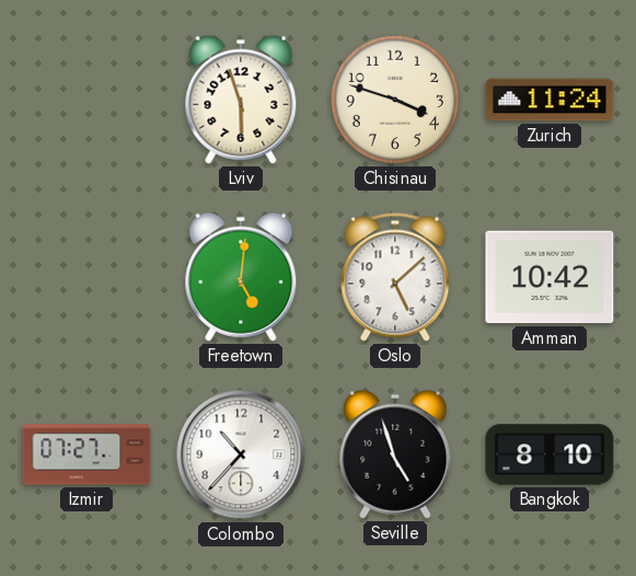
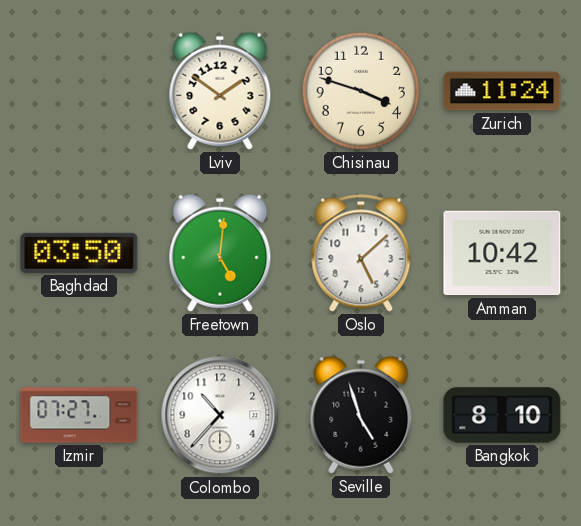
Lviv: 5:57 -> 1:51 (220, 91)
Baghdad: none -> 03:50 (79, 253)
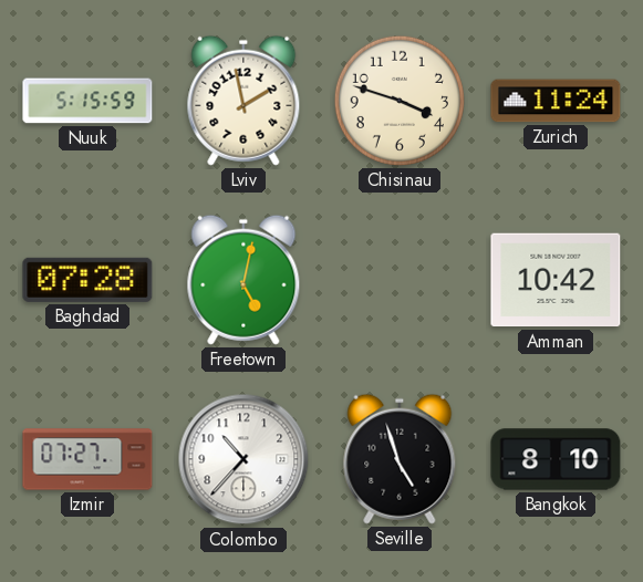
Nuuk: none -> 5:15 (87, 101)
Lviv: 1:51 -> 1:58 (243, 101)
Baghdad: 03:50 -> 07:28 (87, 280)
Freetown: 5:01 -> 5:02 (243, 280)
Oslo: 5:08 -> none (361, 253)
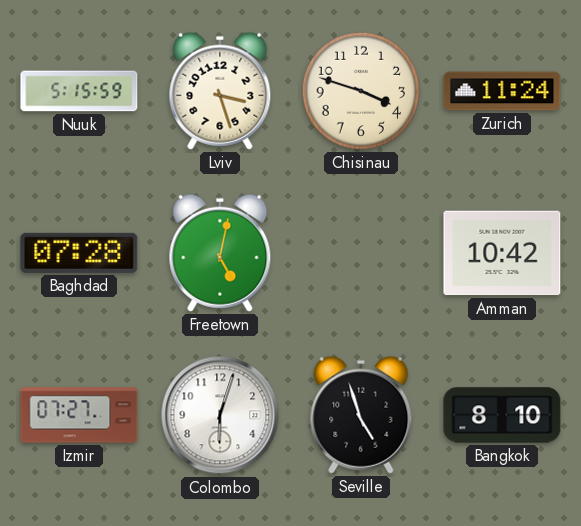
Lviv: 1:58 -> 3:27 (220, 91)
Colombo: 10:37 -> 6:03 (220, 415)
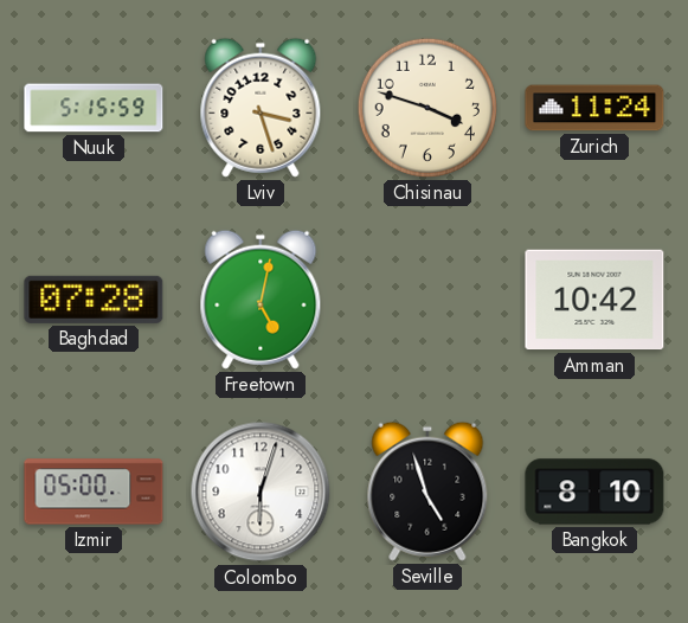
Izmir: 07:27 -> 05:00 (94, 492)
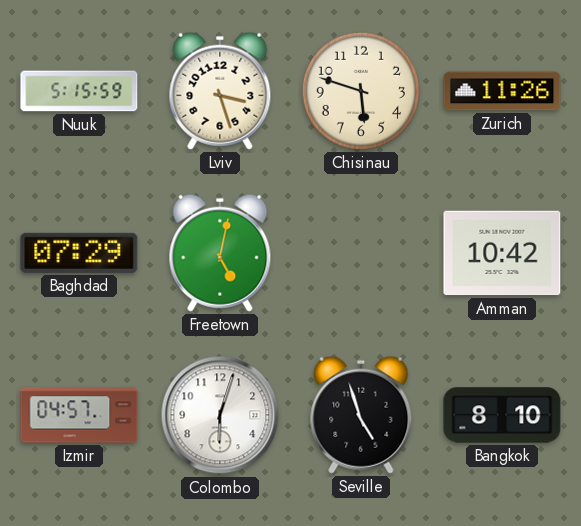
Chisinau: 3:48 -> 5:48 (361, 91)
Zurich: 11:24 -> 11:26 (502, 91)
Baghdad: 07:28 -> 07:29 (79, 253)
Izmir: 05:00 -> 04:57 (79, 415)
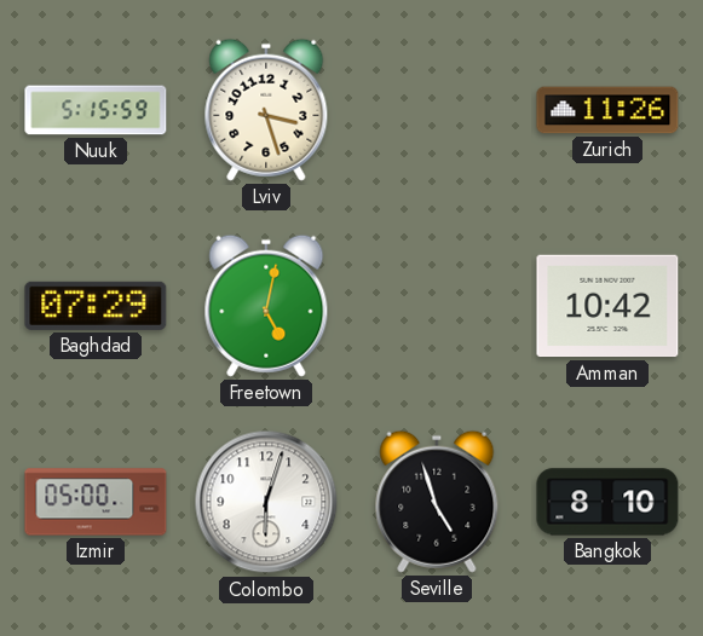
Chisinau: 5:48 -> none (361, 91)
Izmir: 04:57 -> 05:00 (96, 502)
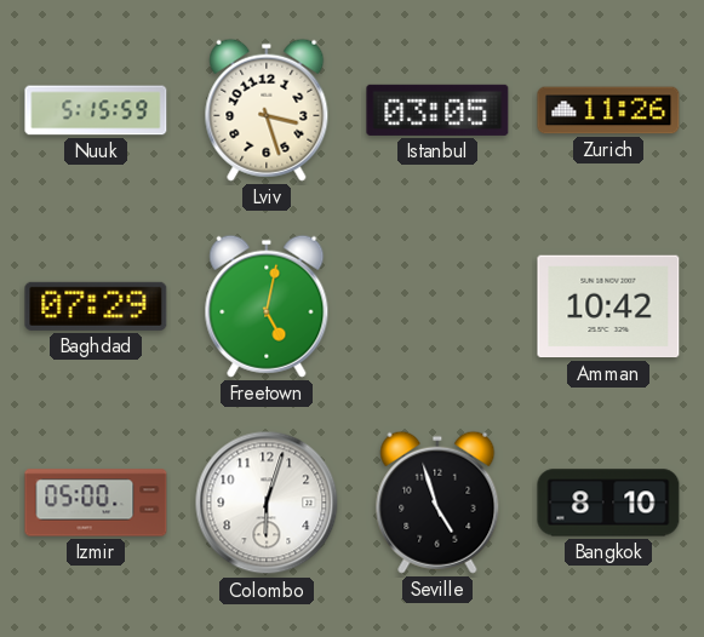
Istanbul: none -> 03:05 (437, 110)
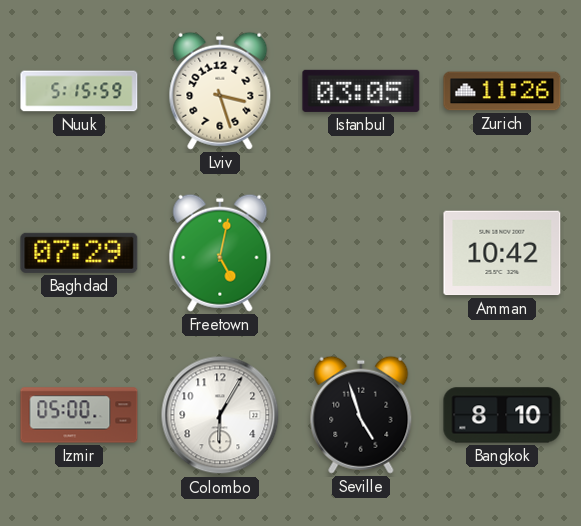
Colombo: 6:03 -> 6:05 (220, 415)
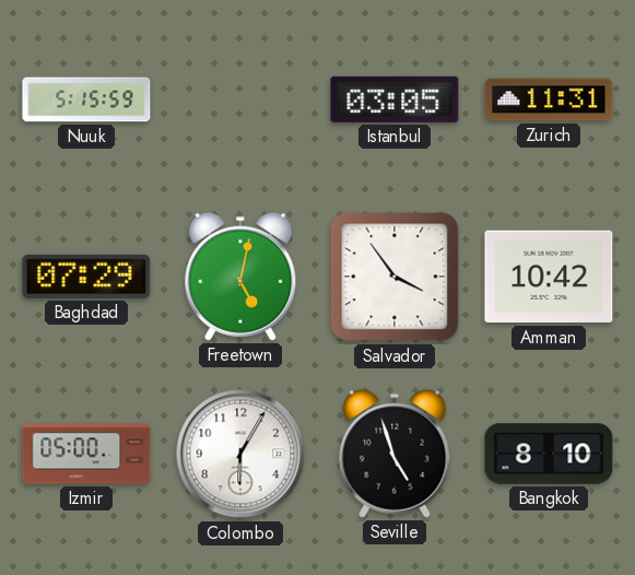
Lviv: 3:27 -> none (220, 91)
Zurich: 11:26 -> 11:31 (549, 99)
Salvador: none -> 3:54 (395, 277)
